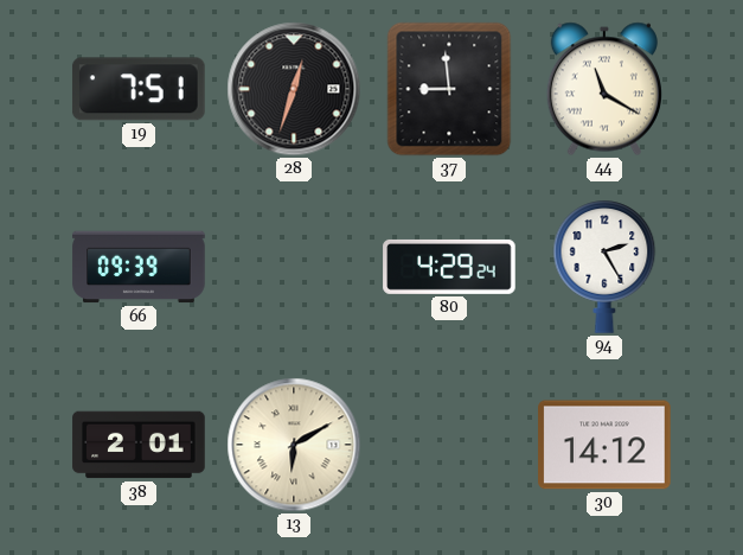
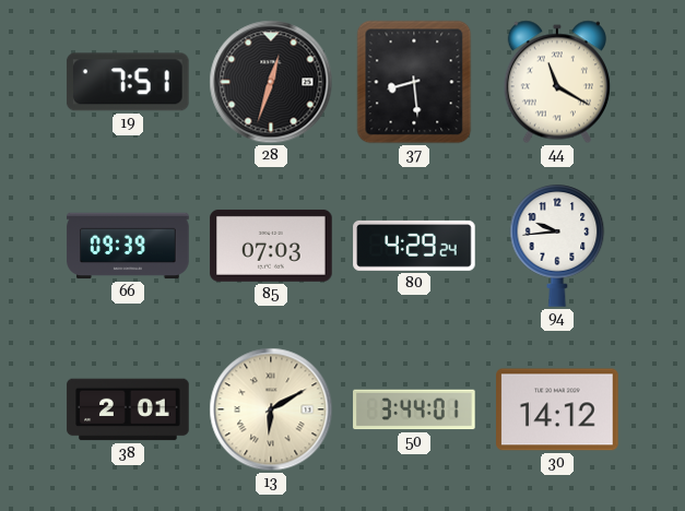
37: 8:59 -> 8:29 (414, 82)
85: none -> 07:03 (271, 246)
94: 2:25 -> 9:44 (557, 246)
50: none -> 3:44 (414, 409)
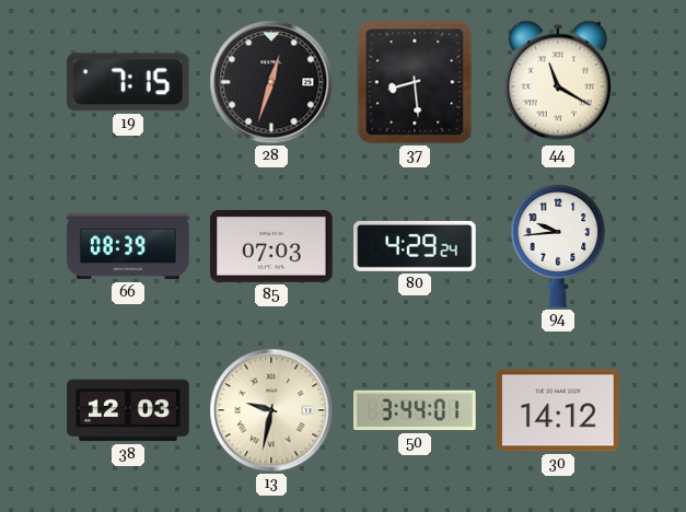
19: 7:51 -> 7:15 (128, 82)
66: 09:39 -> 08:39 (128, 246)
38: 2:01 -> 12:03 (128, 410)
13: 6:10 -> 9:32 (271, 410)
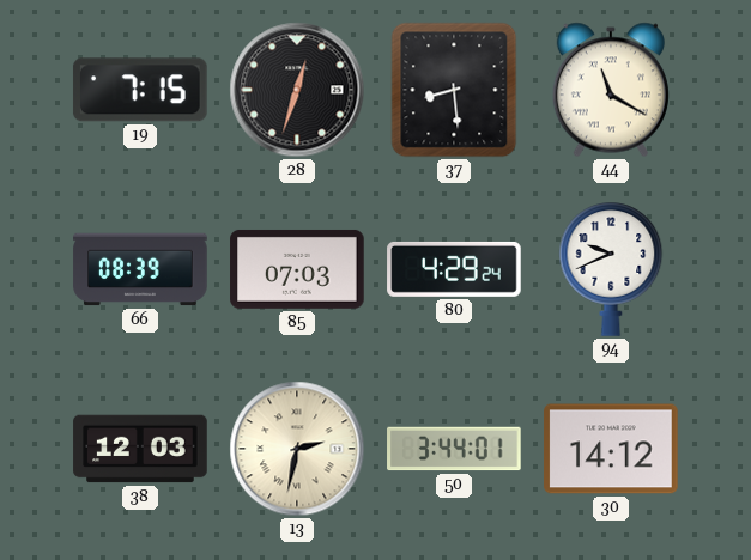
94: 9:44 -> 9:41 (611, 269)
13: 9:32 -> 2:32 (297, 449)
